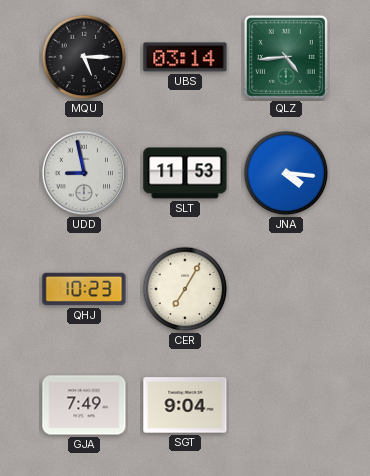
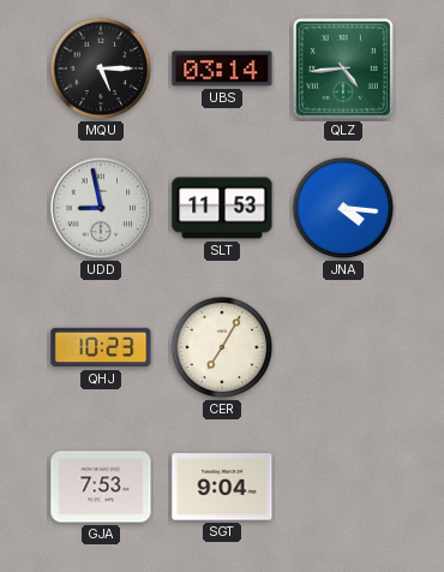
GJA: 7:49 -> 7:53 (101, 487)
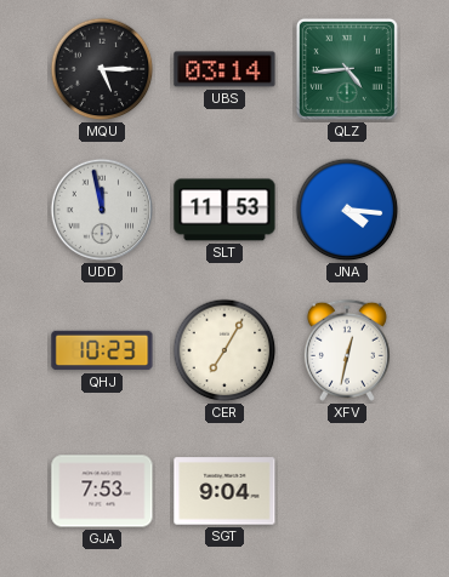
UDD: 8:58 -> 11:58 (102, 210)
XFV: none -> 12:32 (347, 350)
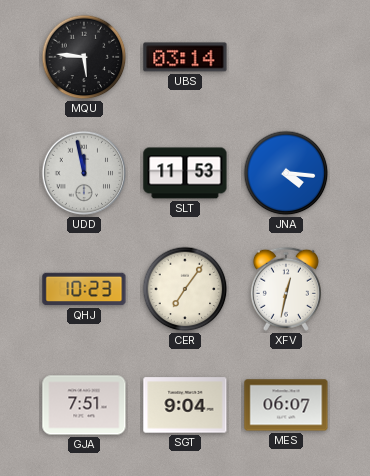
MQU: 5:15 -> 5:46 (84, 57)
QLZ: 4:44 -> none (347, 69)
CER: 7:05 -> 7:06 (185, 289)
GJA: 7:53 -> 7:51 (84, 405)
MES: none -> 06:07 (286, 405)
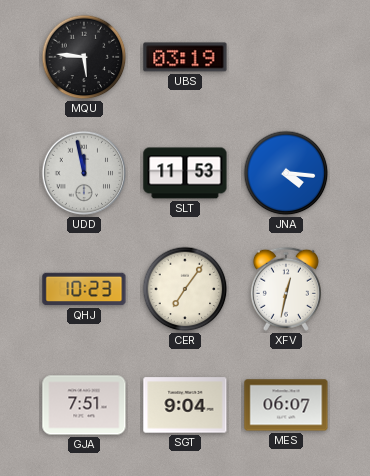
UBS: 03:14 -> 03:19 (185, 57)
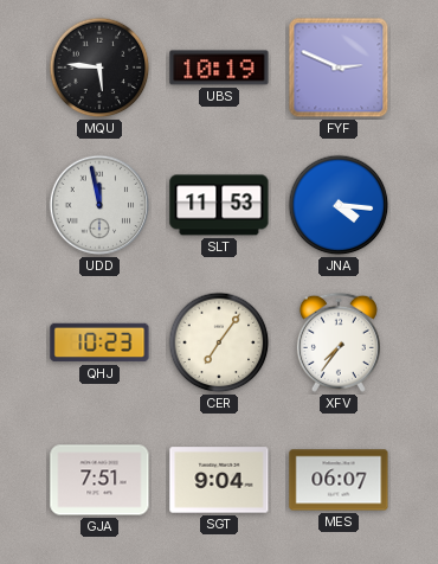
UBS: 03:19 -> 10:19 (219, 68)
FYF: none -> 2:49 (339, 68)
XFV: 12:32 -> 7:36 (339, 342)
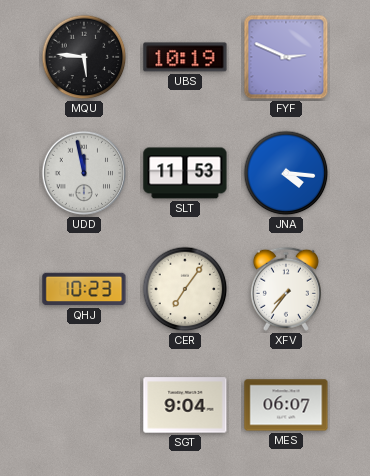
GJA: 7:51 -> none (99, 480)
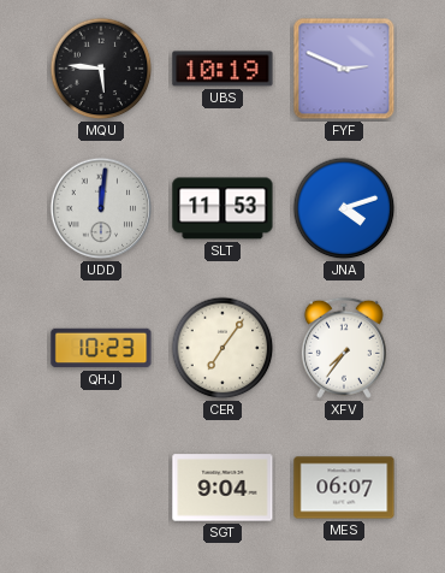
UDD: 11:58 -> 12:01 (101, 208)
JNA: 4:16 -> 4:12 (344, 208)
